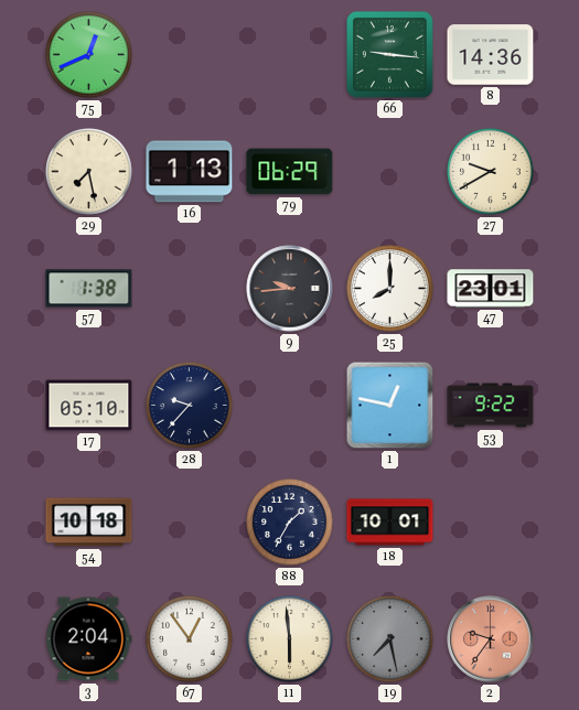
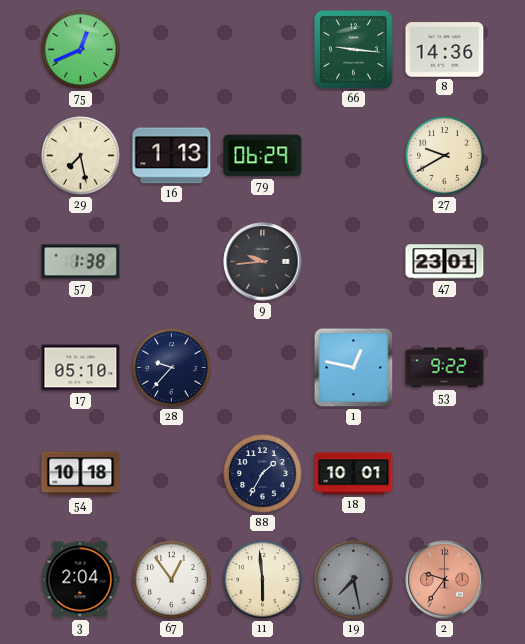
25: 8:00 -> none (390, 289)
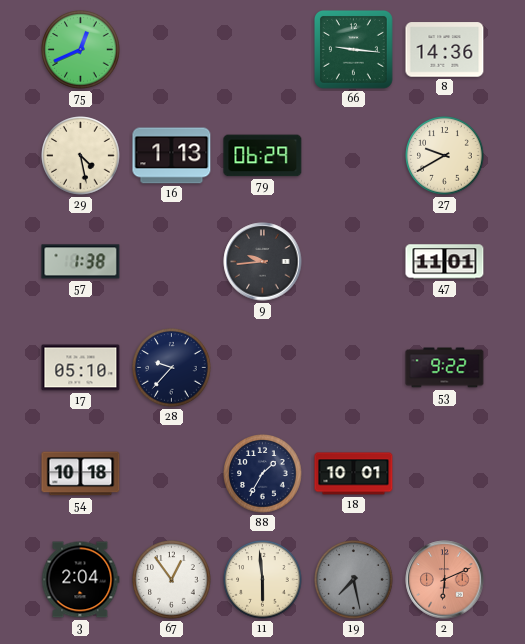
29: 7:28 -> 4:28 (81, 156)
47: 23:01 -> 11:01 (445, 262)
1: 12:47 -> none (354, 368)
2: 9:36 -> 6:11 (445, 580)
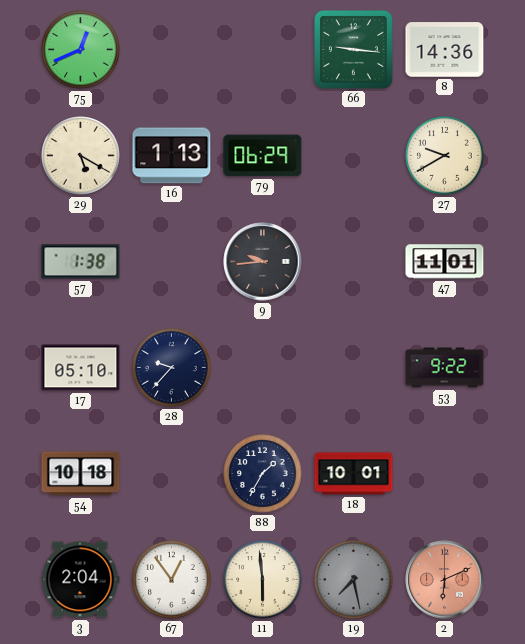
29: 4:28 -> 5:20 (81, 156)
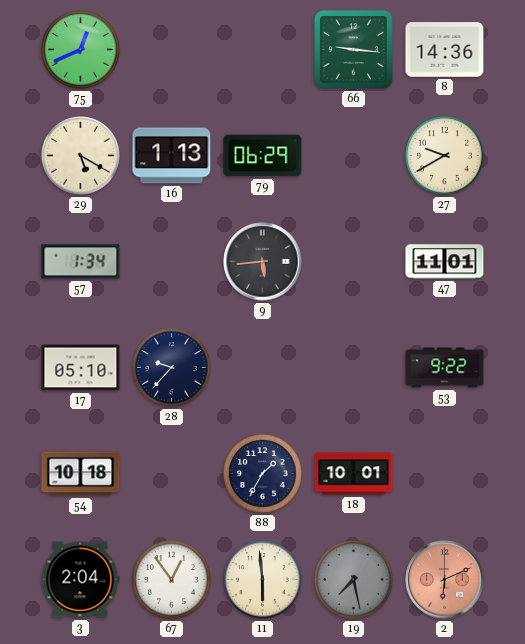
57: 1:38 -> 1:34 (81, 262)
9: 9:44 -> 5:44 (263, 262)
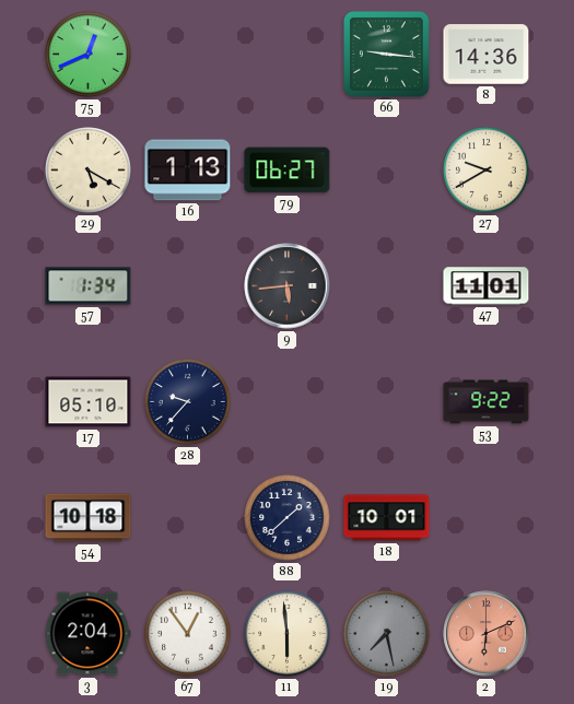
79: 06:29 -> 06:27 (288, 171)
88: 1:35 -> 1:38 (288, 518)
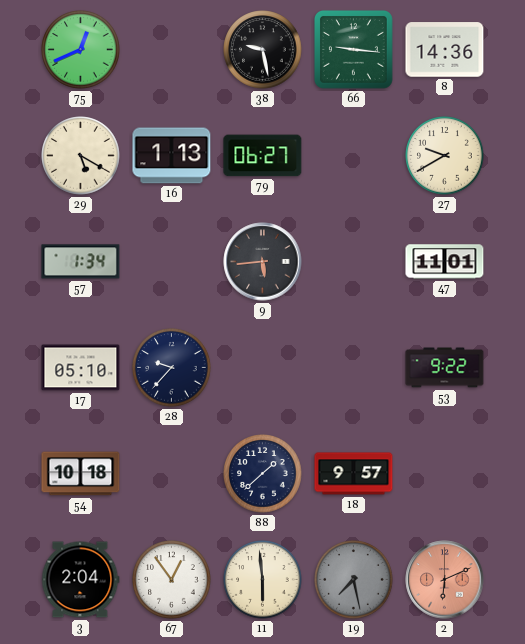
38: none -> 9:28 (263, 50)
18: 10:01 -> 9:57 (354, 474)
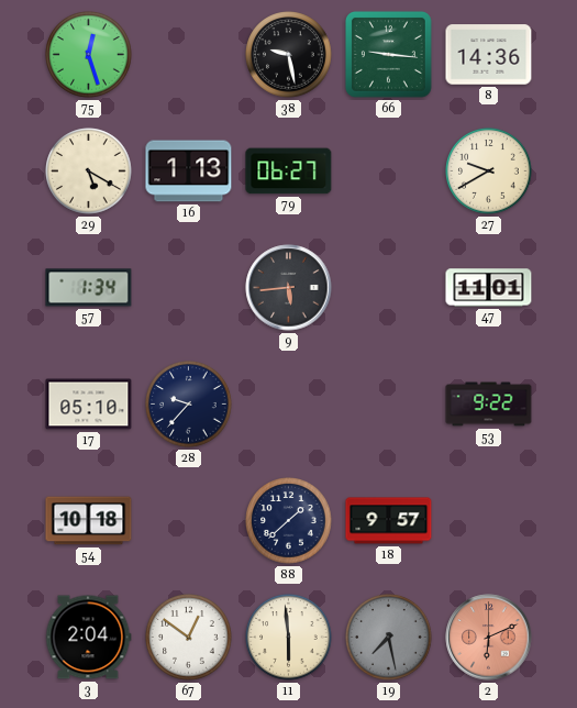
75: 12:41 -> 12:27 (89, 55)
67: 12:54 -> 12:51 (189, 638)
